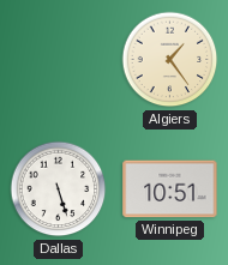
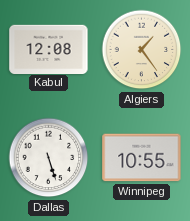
Kabul: none -> 12:08 (49, 49)
Winnipeg: 10:51 -> 10:55 (142, 158)
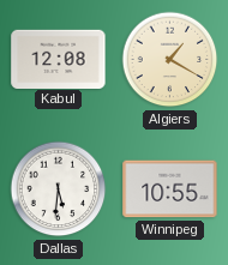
Algiers: 1:24 -> 1:20 (170, 60)
Dallas: 5:27 -> 5:31 (59, 189)
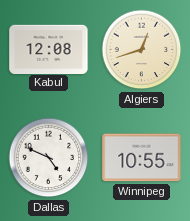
Algiers: 1:20 -> 12:42 (142, 50)
Dallas: 5:31 -> 4:49 (49, 158)
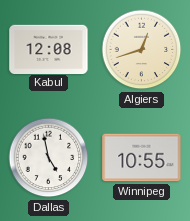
Dallas: 4:49 -> 4:58 (49, 158)
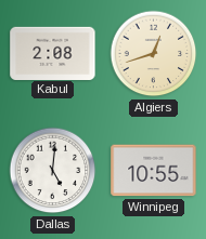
Kabul: 12:08 -> 2:08 (53, 53)
Dallas: 4:58 -> 5:01 (53, 171)
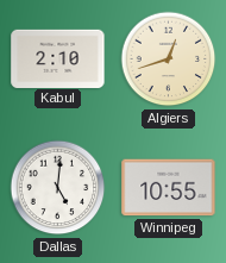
Kabul: 2:08 -> 2:10 (58, 58)
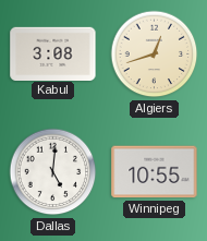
Kabul: 2:10 -> 3:08 (53, 53)
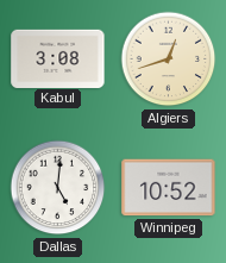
Winnipeg: 10:55 -> 10:52 (169, 188)
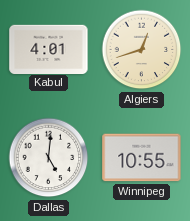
Kabul: 3:08 -> 4:01 (49, 49)
Winnipeg: 10:52 -> 10:55 (142, 158)
